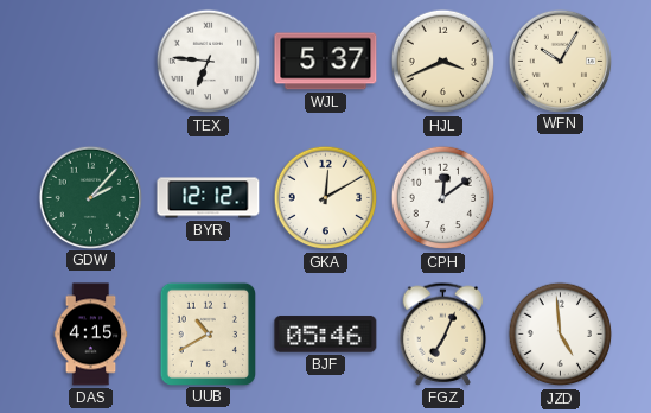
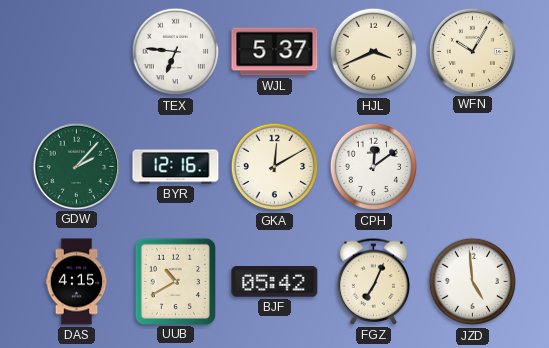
BYR: 12:12 -> 12:16 (176, 167)
BJF: 05:46 -> 05:42 (275, 282)
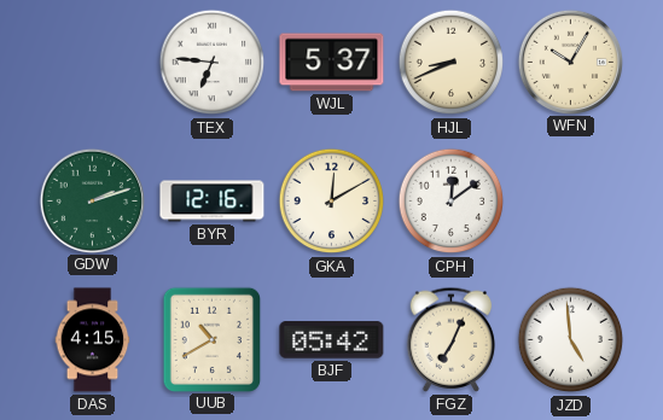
HJL: 3:41 -> 8:41 (452, 63)
GDW: 2:07 -> 2:12 (92, 200)
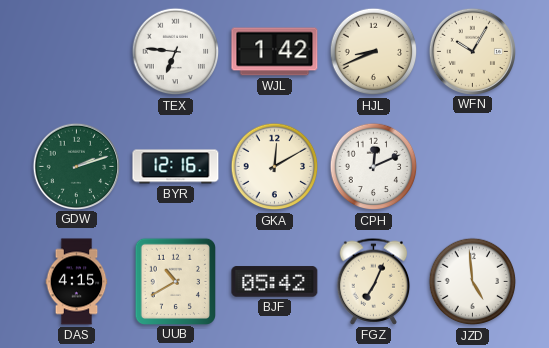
WJL: 5:37 -> 1:42 (275, 52)
CPH: 12:09 -> 12:11 (374, 167)
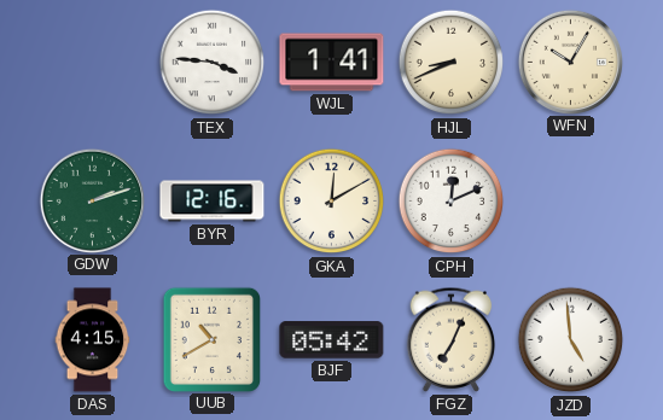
TEX: 6:46 -> 3:46 (213, 63)
WJL: 1:42 -> 1:41 (332, 63)
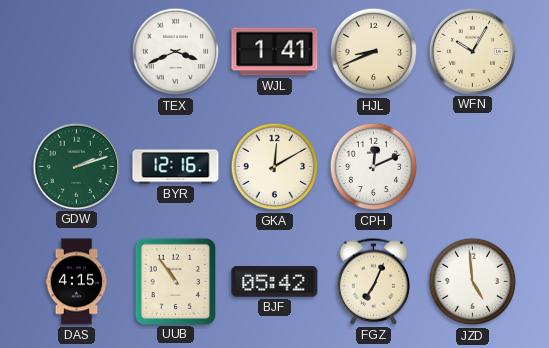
TEX: 3:46 -> 3:41 (176, 52)
UUB: 10:40 -> 10:54 (175, 281)
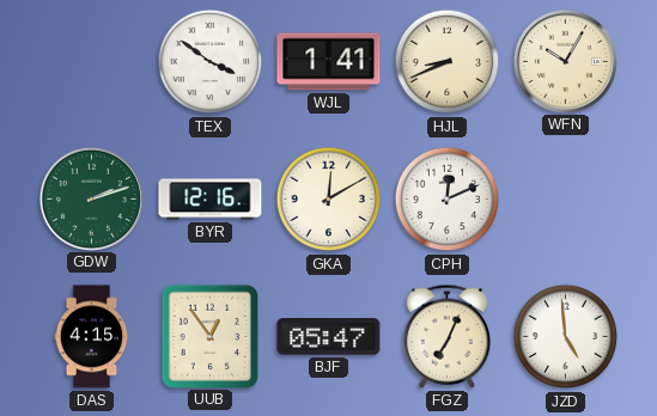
TEX: 3:41 -> 3:51 (211, 62)
UUB: 10:54 -> 12:54 (209, 336)
BJF: 05:42 -> 05:47 (329, 337)
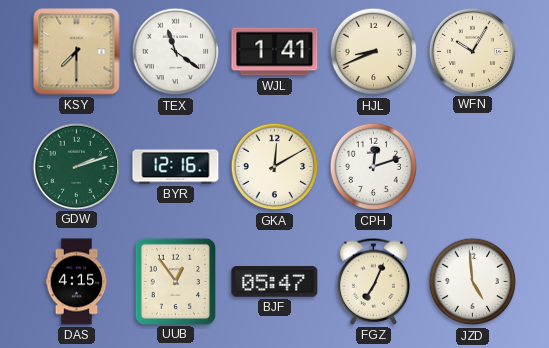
KSY: none -> 7:30 (77, 52)
TEX: 3:51 -> 11:21 (176, 52)
CPH: 12:11 -> 12:12 (374, 167)
